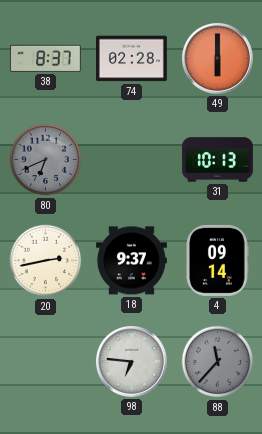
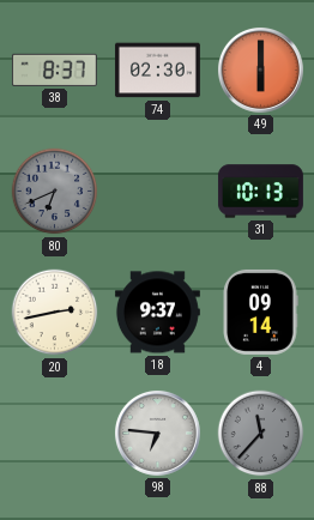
74: 02:28 -> 02:30 (157, 71)
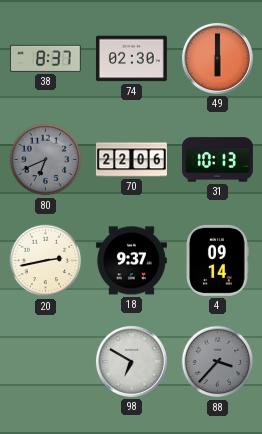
70: none -> 22:06 (131, 160)
98: 6:46 -> 6:50 (131, 361)
88: 11:37 -> 3:37 (218, 362)
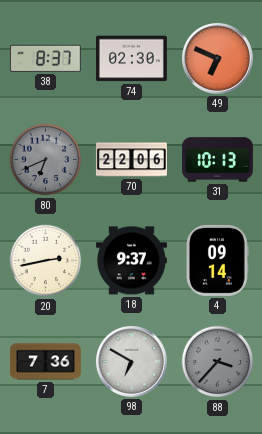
49: 6:00 -> 6:49 (217, 58)
7: none -> 7:36 (45, 362)
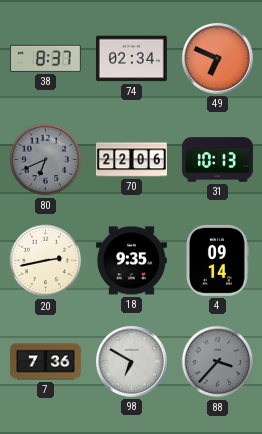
74: 02:30 -> 02:34 (131, 59)
18: 9:37 -> 9:35 (131, 261)
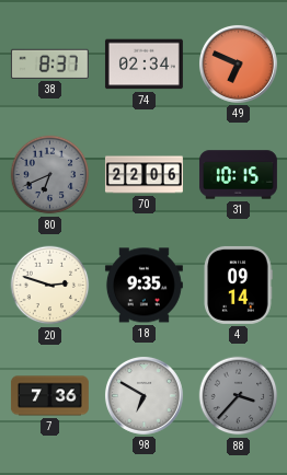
31: 10:13 -> 10:15 (238, 175)
20: 2:43 -> 2:48 (50, 286)
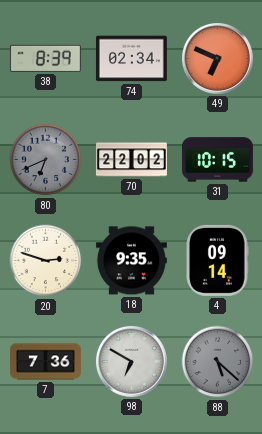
38: 8:37 -> 8:39 (45, 58)
70: 22:06 -> 22:02 (131, 160)
88: 3:37 -> 5:22 (218, 362)
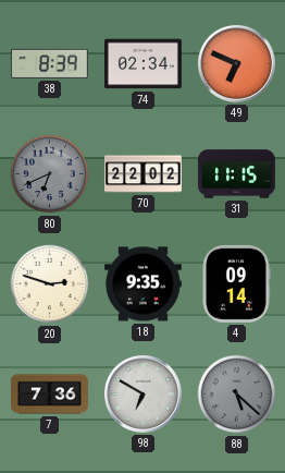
31: 10:15 -> 11:15 (236, 174)
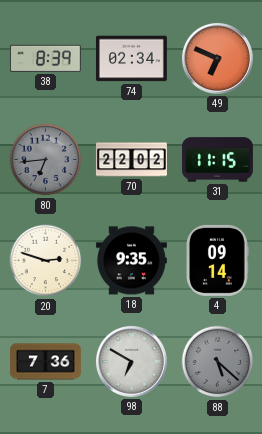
80: 6:41 -> 6:44 (46, 160)
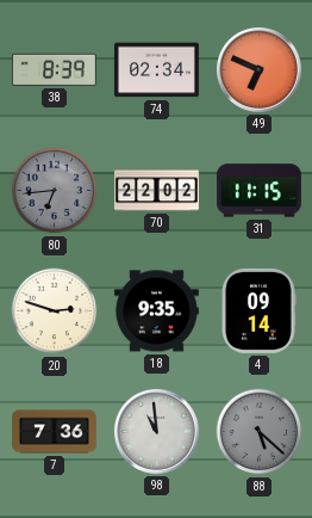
98: 6:50 -> 10:59 (156, 431)
